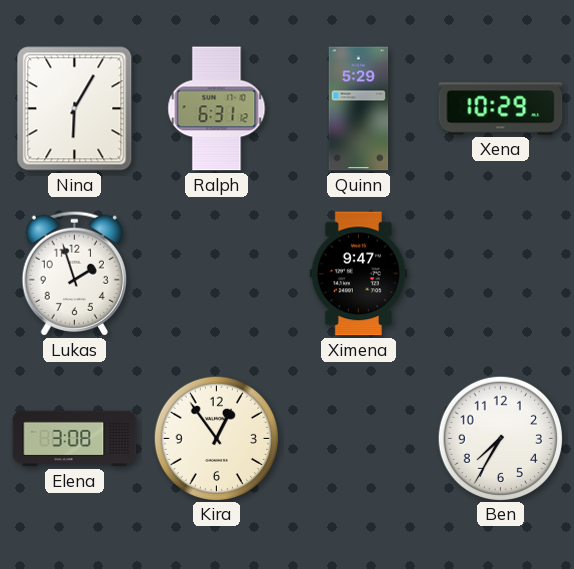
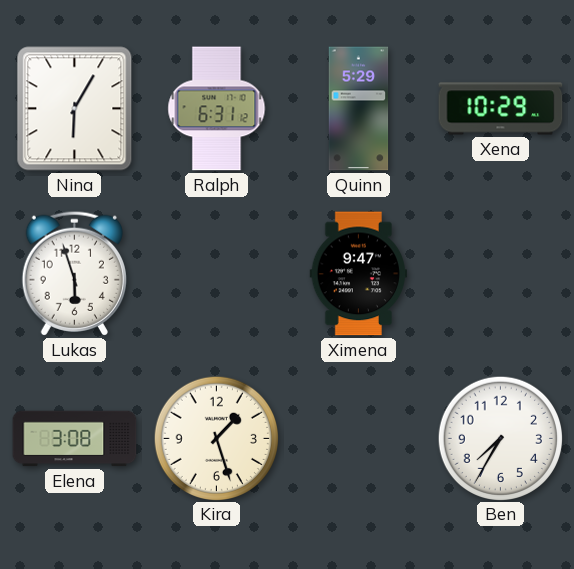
Lukas: 1:57 -> 5:57 (74, 273)
Kira: 12:54 -> 1:27 (216, 438)
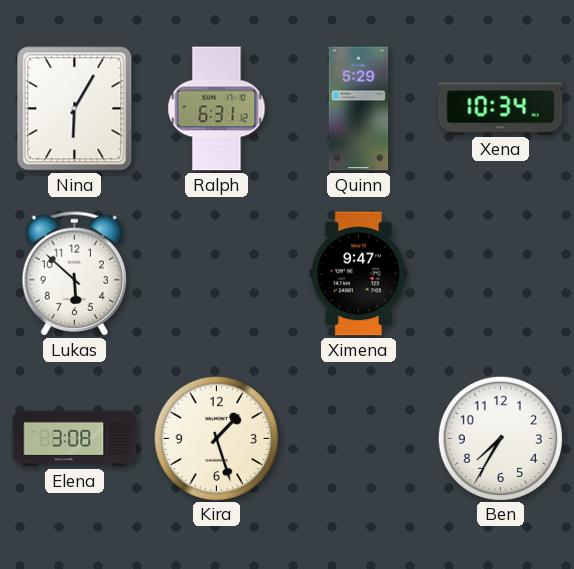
Xena: 10:29 -> 10:34 (501, 109)
Lukas: 5:57 -> 5:52 (74, 273)
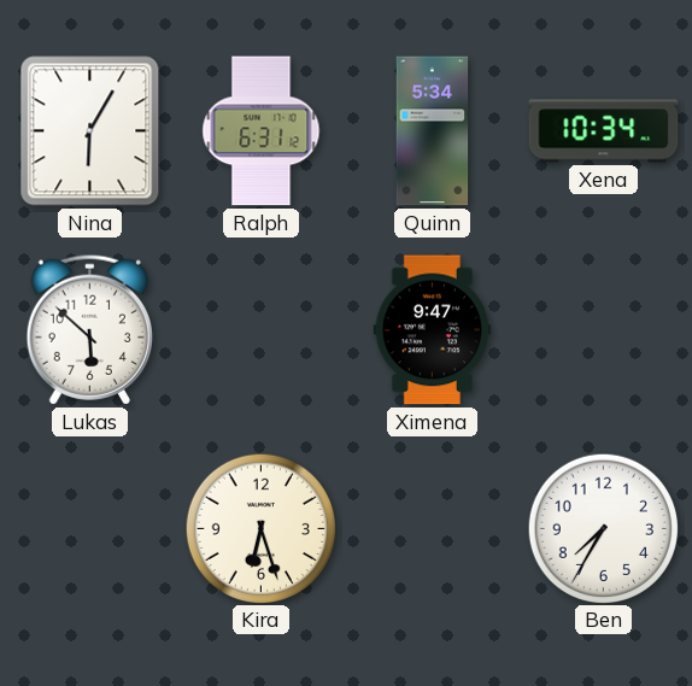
Quinn: 5:29 -> 5:34 (433, 131)
Elena: 3:08 -> none (75, 439)
Kira: 1:27 -> 6:27 (260, 528)
